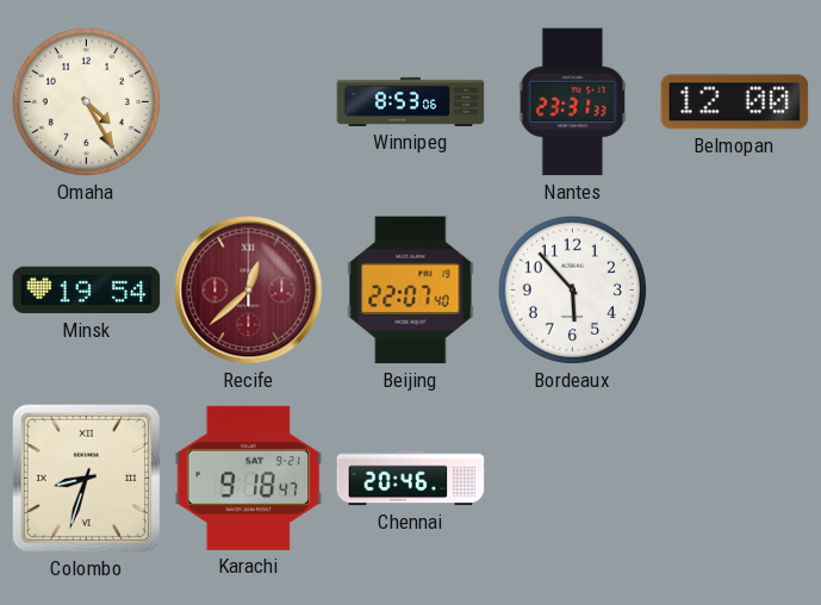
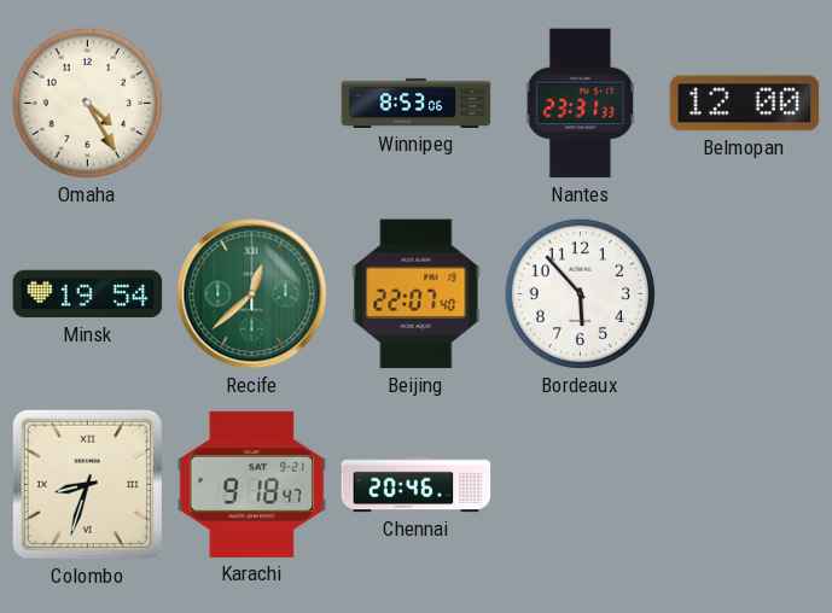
Recife dial: burgundy -> green (252, 294)
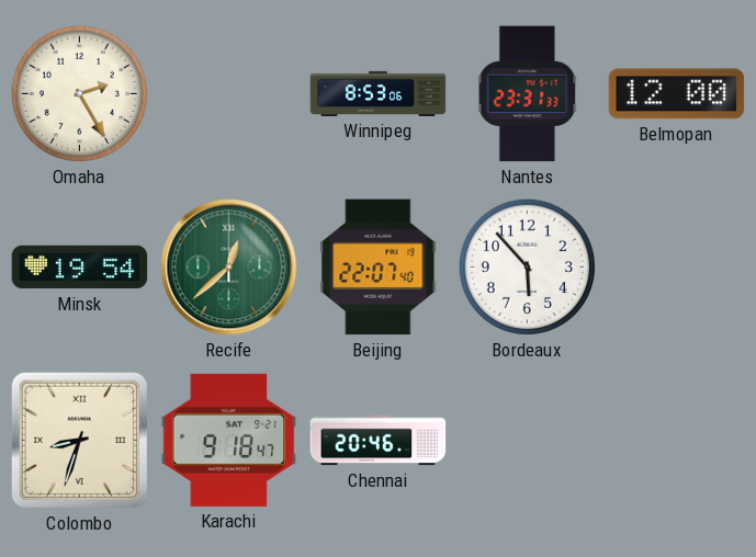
Omaha: 4:25 -> 2:25 (79, 93)
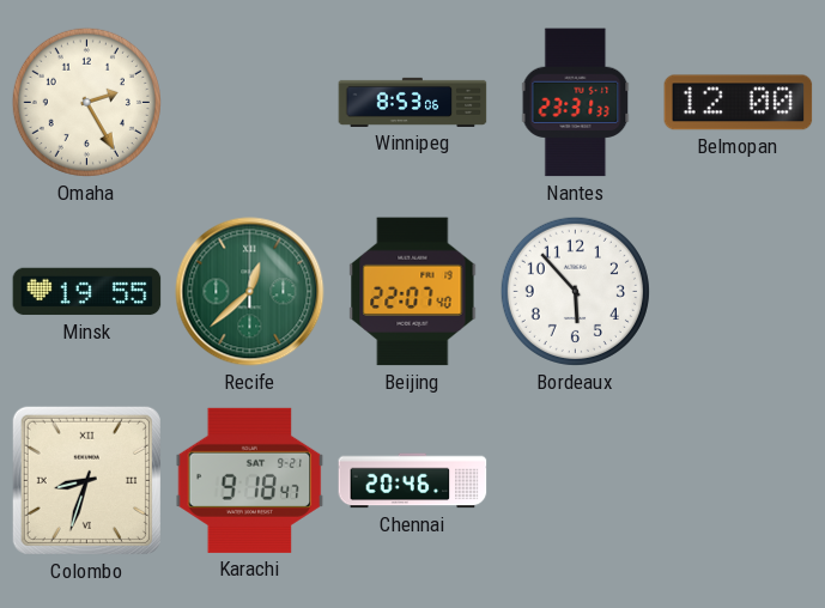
Minsk: 19:54 -> 19:55 (87, 292)
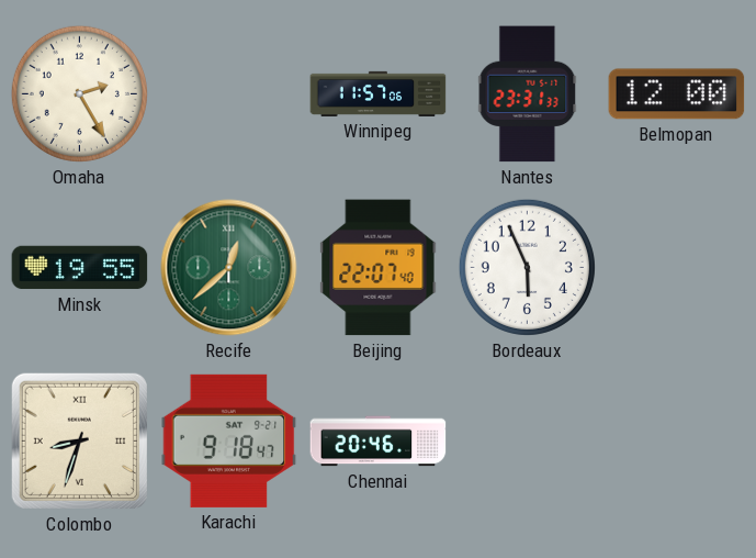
Winnipeg: 8:53 -> 11:57 (379, 93)
Bordeaux: 5:53 -> 5:56 (527, 267)
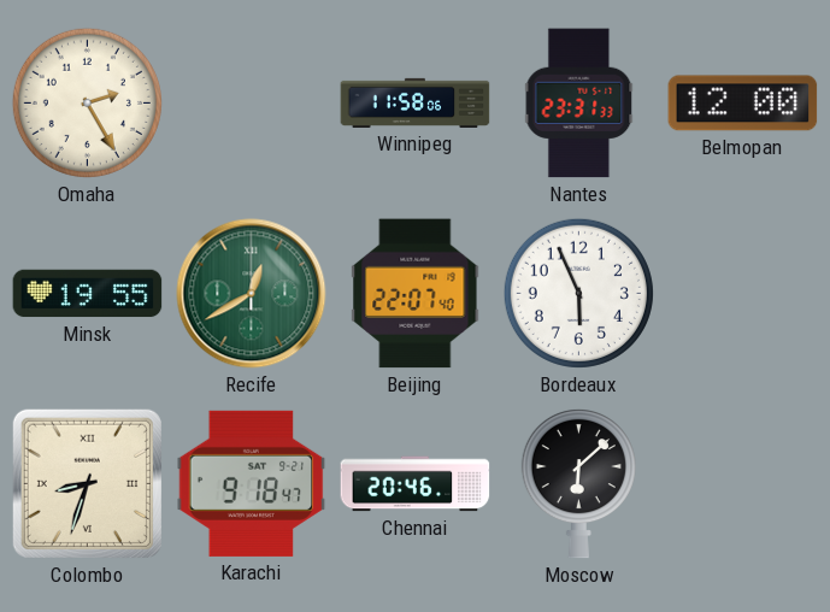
Winnipeg: 11:57 -> 11:58 (416, 102)
Recife: 12:38 -> 12:40 (252, 294)
Moscow: none -> 6:08 (578, 483)
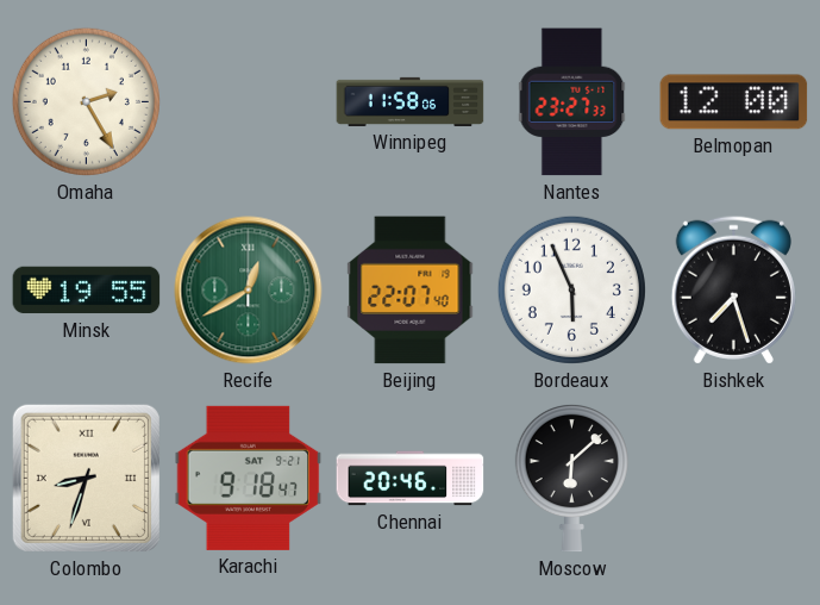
Nantes: 23:31 -> 23:27 (572, 102)
Bishkek: none -> 7:27 (733, 289)
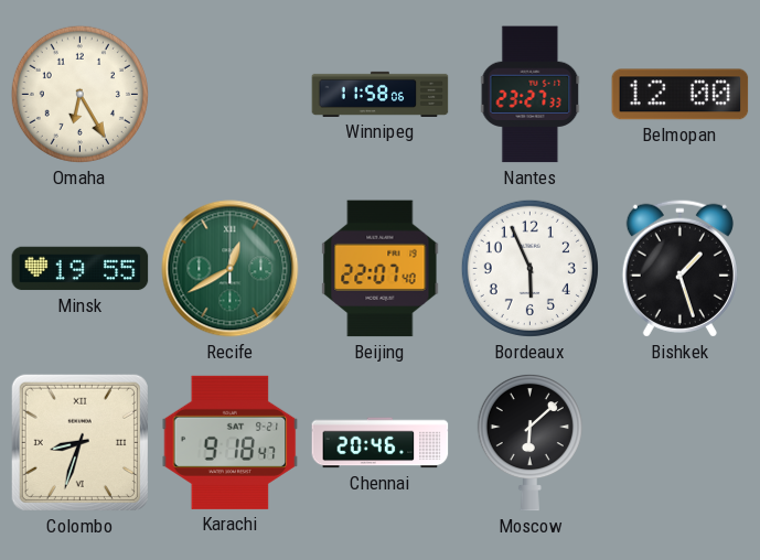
Omaha: 2:25 -> 6:25 (79, 94)
Bishkek: 7:27 -> 1:27 (679, 268)
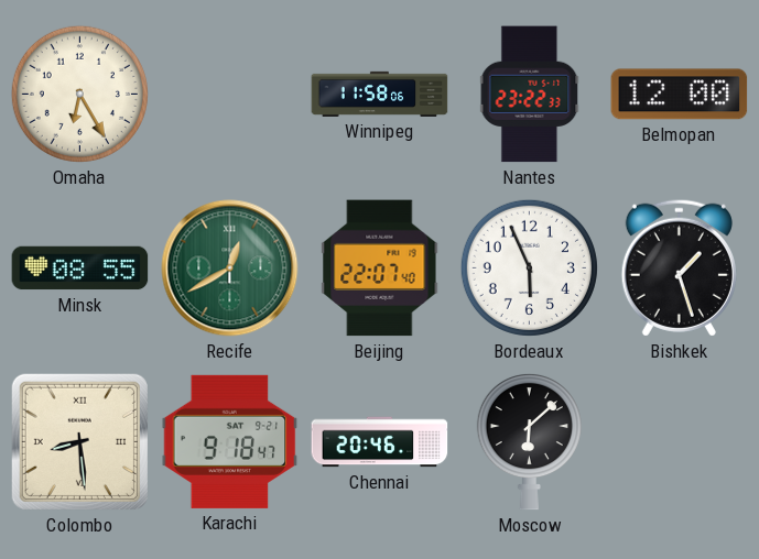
Nantes: 23:27 -> 23:22 (530, 95)
Minsk: 19:55 -> 08:55 (80, 268)
Colombo: 8:33 -> 8:29 (79, 441)
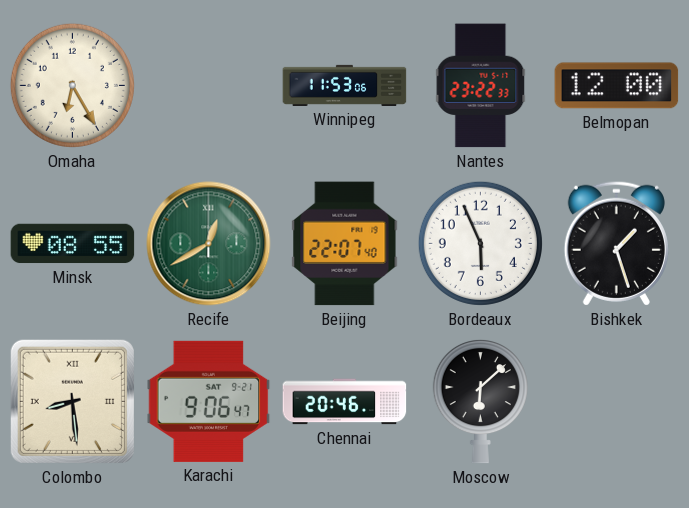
Winnipeg: 11:58 -> 11:53 (345, 85)
Karachi: 9:18 -> 9:06 (209, 401)
